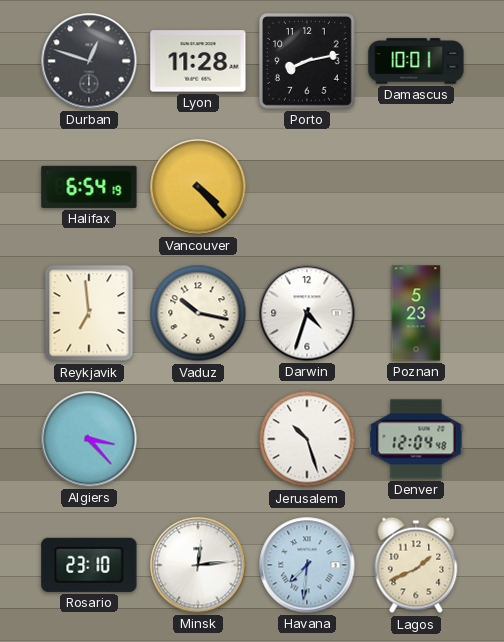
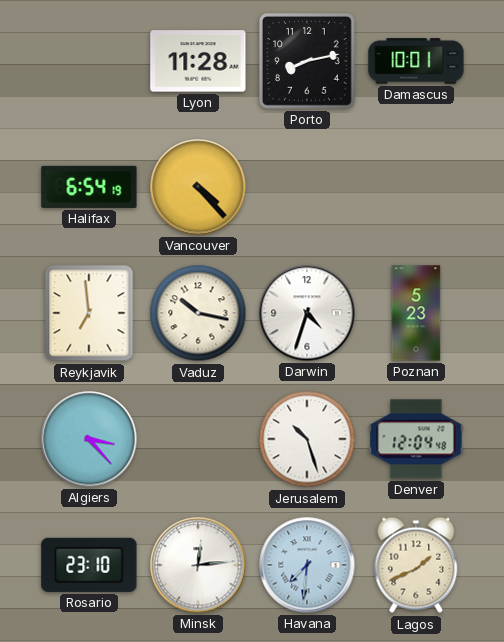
Durban: 12:48 -> none (89, 61)
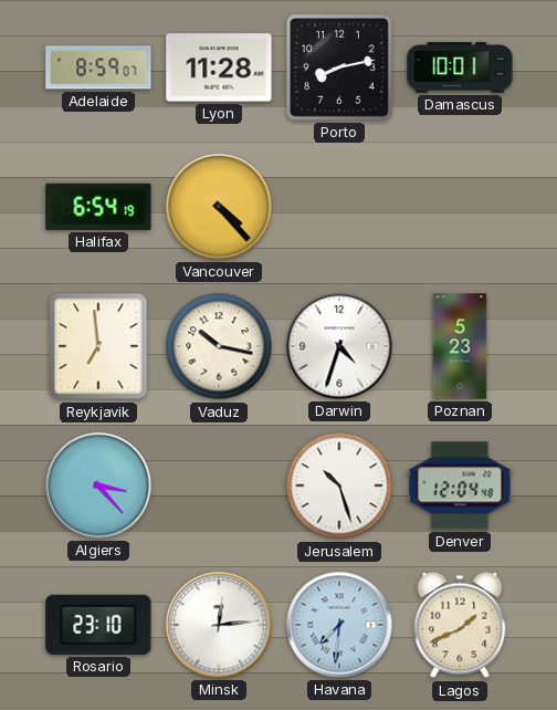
Adelaide: none -> 8:59 (98, 67)
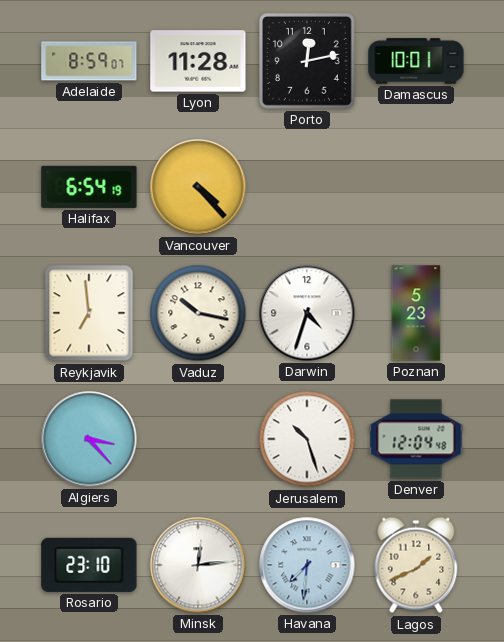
Porto: 8:13 -> 12:13 (307, 61)
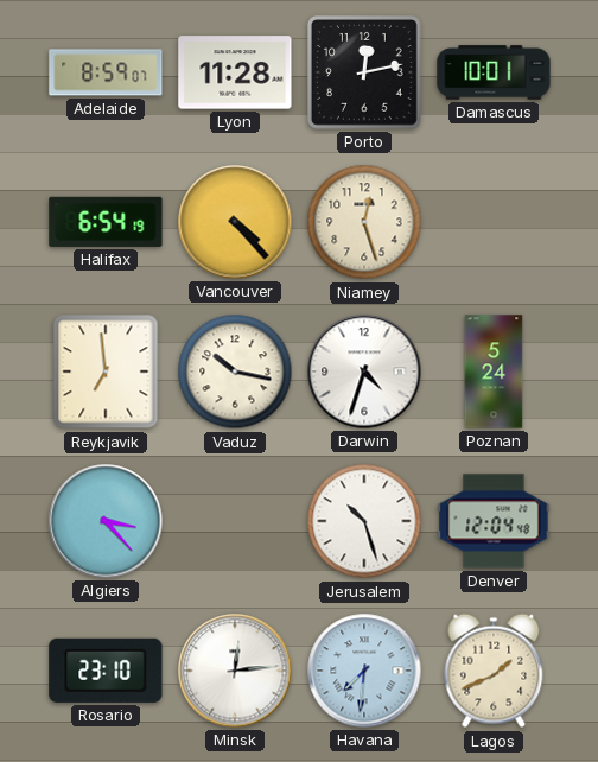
Niamey: none -> 12:27 (364, 222)
Poznan: 5:23 -> 5:24 (494, 372)
